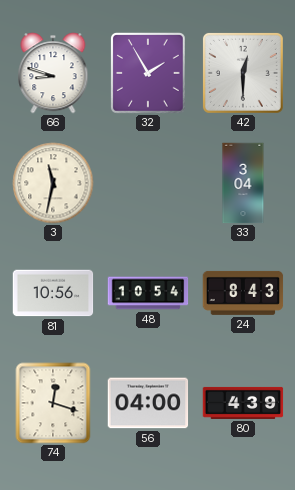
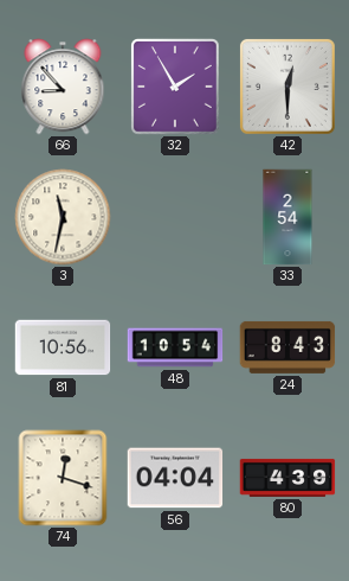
66: 8:48 -> 8:53 (63, 87)
33: 3:04 -> 2:54 (287, 217)
56: 04:00 -> 04:04 (175, 478)
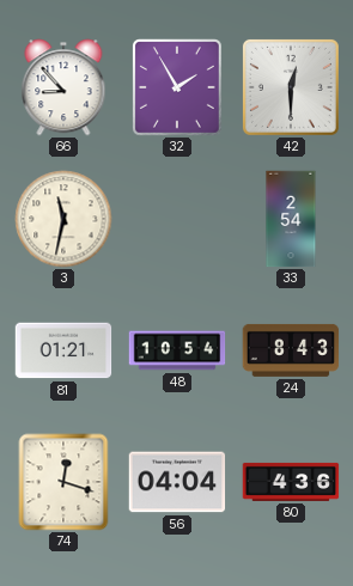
81: 10:56 -> 01:21 (63, 350)
80: 4:39 -> 4:36 (291, 482)
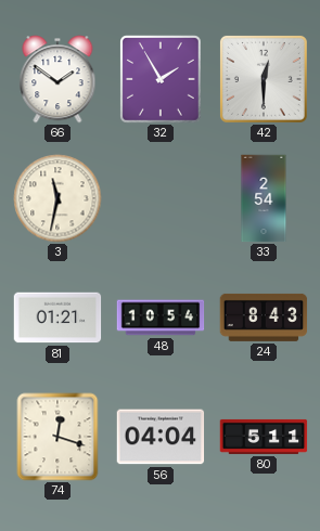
66: 8:53 -> 1:51 (57, 79)
80: 4:36 -> 5:11 (264, 437)
